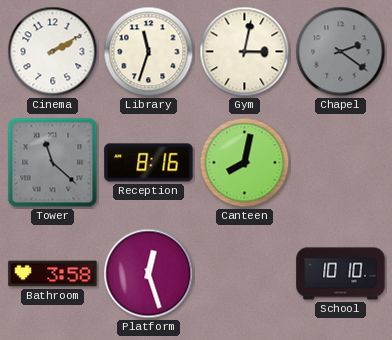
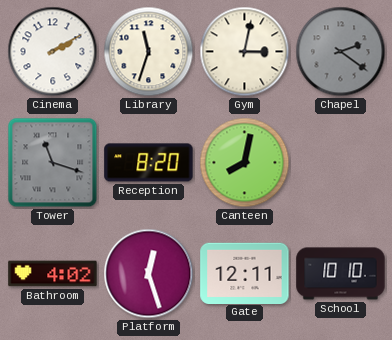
Tower: 11:22 -> 11:18 (53, 163)
Reception: 8:16 -> 8:20 (149, 163)
Bathroom: 3:58 -> 4:02 (53, 274)
Gate: none -> 12:11 (245, 273)
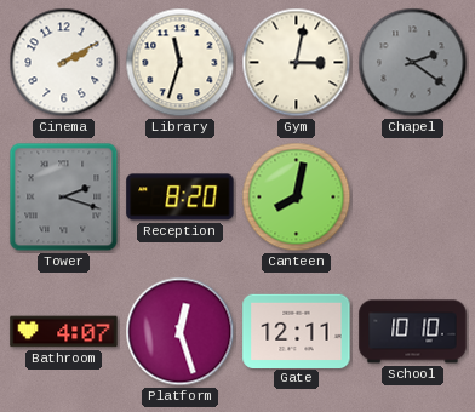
Tower: 11:18 -> 2:18 (64, 198)
Bathroom: 4:02 -> 4:07 (64, 332)
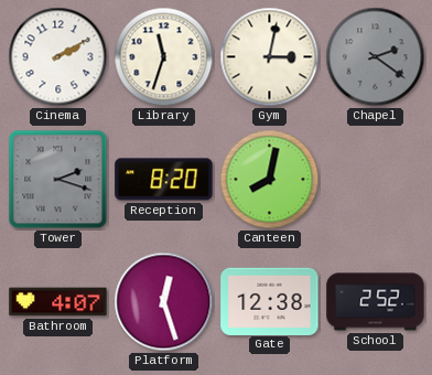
Gate: 12:11 -> 12:38 (270, 301)
School: 10:10 -> 2:52 (376, 302)
